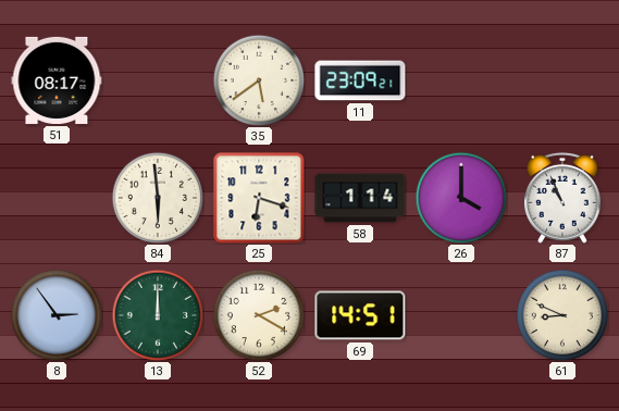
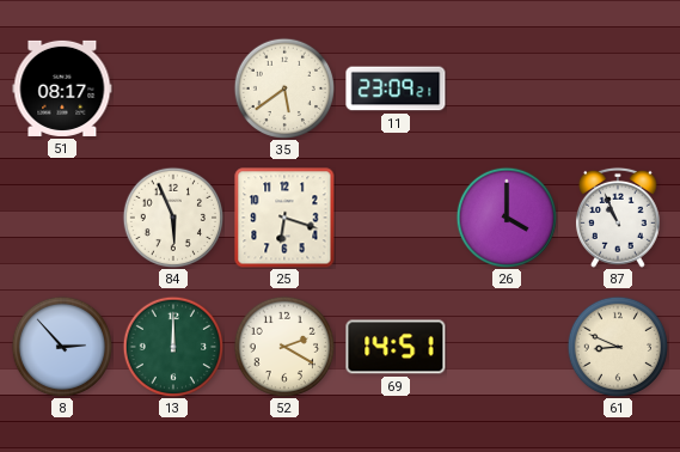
84: 5:59 -> 5:56 (172, 216)
58: 1:14 -> none (360, 198)
8: 2:54 -> 2:53 (61, 346)
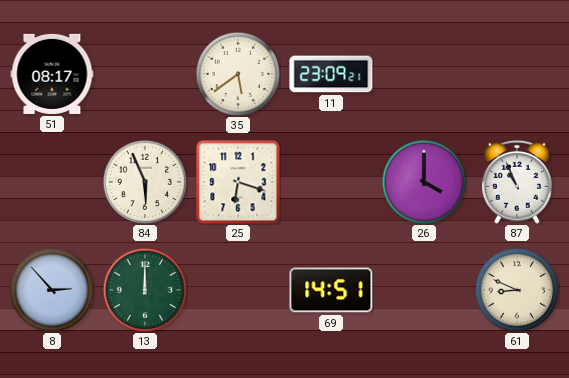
52: 2:20 -> none (283, 346)
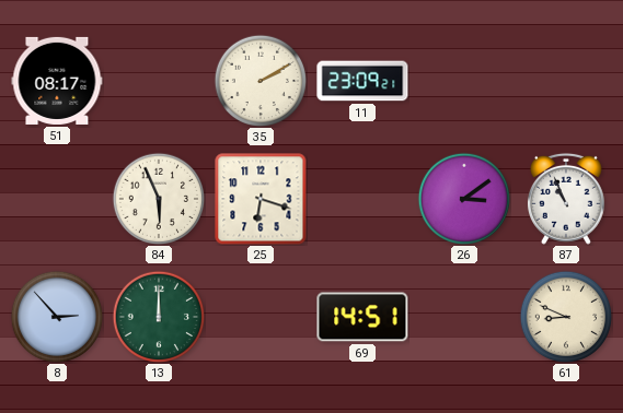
35: 5:39 -> 2:10 (259, 80)
26: 4:00 -> 3:09 (463, 198)
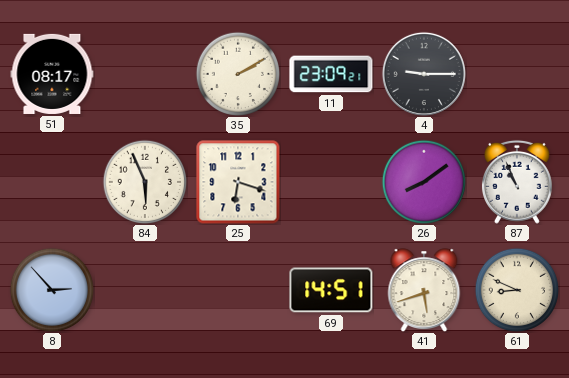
4: none -> 9:15 (424, 74)
26: 3:09 -> 8:09 (423, 181)
13: 12:00 -> none (158, 316)
41: none -> 5:42 (424, 290)
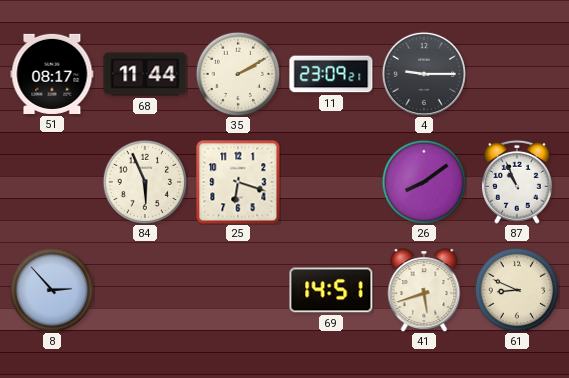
68: none -> 11:44 (145, 74)
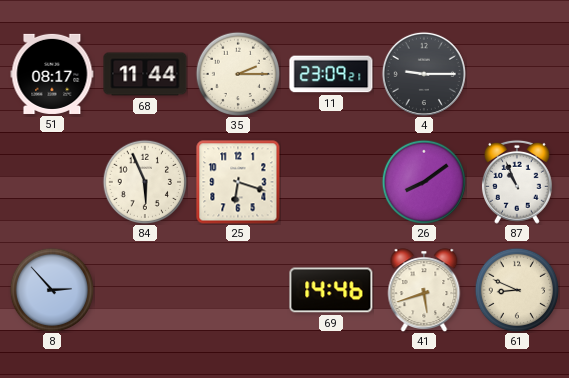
35: 2:10 -> 2:15 (237, 73)
69: 14:51 -> 14:46 (331, 290)
